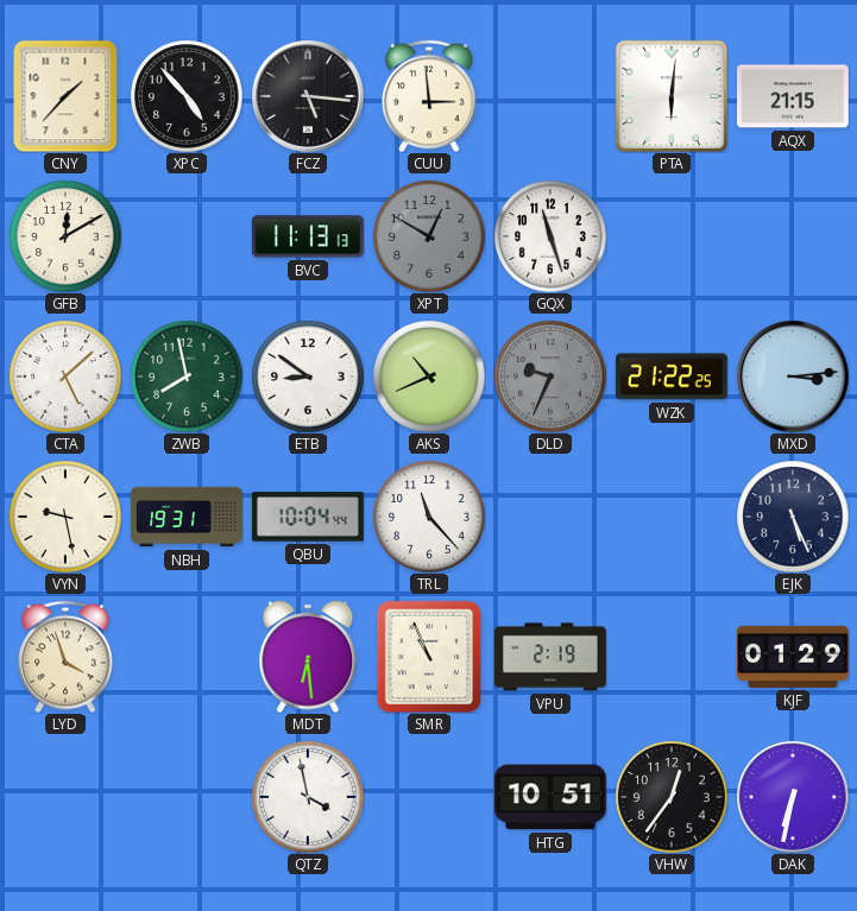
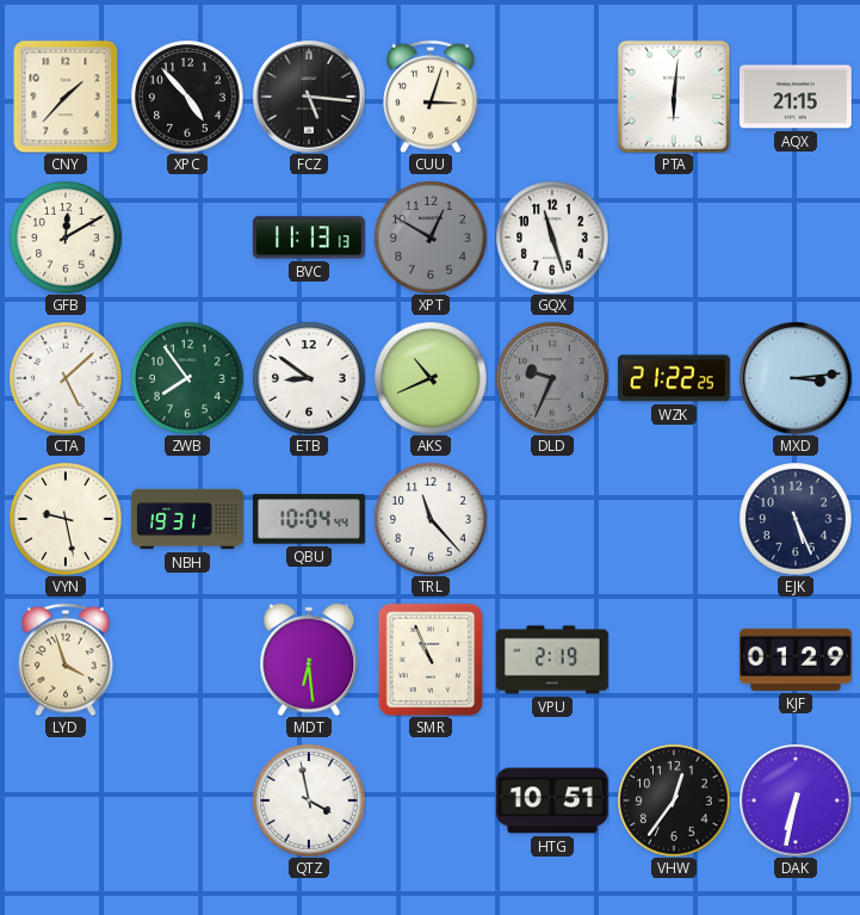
CUU: 2:59 -> 3:03 (431, 97)
ZWB: 7:58 -> 7:54 (187, 378)
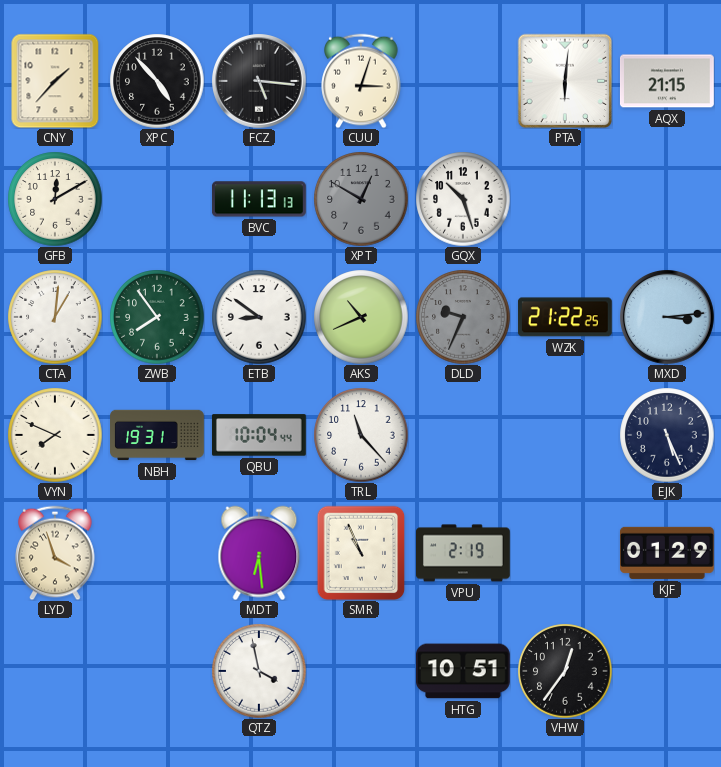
GQX: 11:27 -> 10:27 (463, 199)
CTA: 5:08 -> 1:01 (55, 317)
VYN: 9:28 -> 7:49 (55, 435)
DAK: 6:32 -> none (796, 800)
